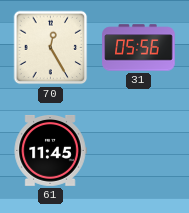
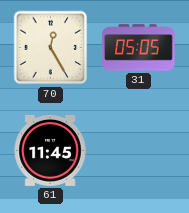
31: 05:56 -> 05:05 (139, 48)
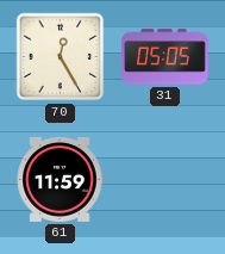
61: 11:45 -> 11:59 (60, 179)
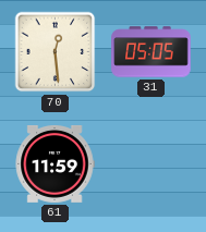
70: 12:25 -> 12:29 (56, 52)
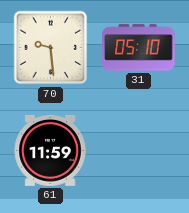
70: 12:29 -> 9:29 (51, 48)
31: 05:05 -> 05:10 (139, 48)
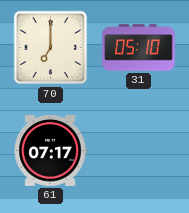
70: 9:29 -> 7:00 (51, 48)
61: 11:59 -> 07:17 (50, 150)
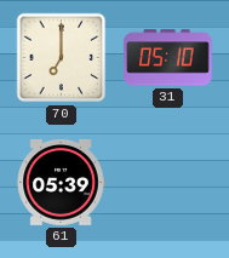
61: 07:17 -> 05:39 (61, 182)
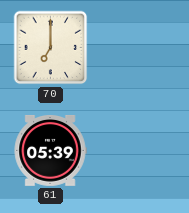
31: 05:10 -> none (168, 58)
